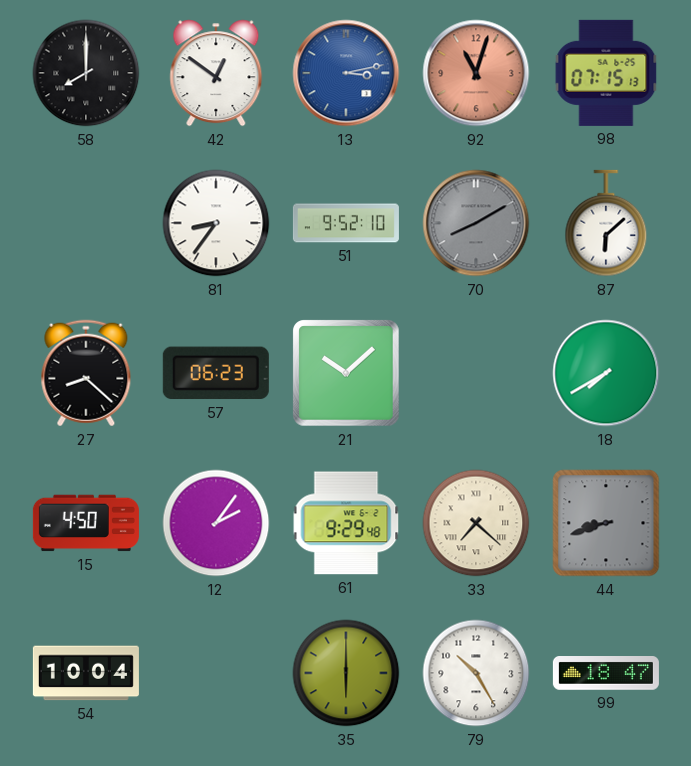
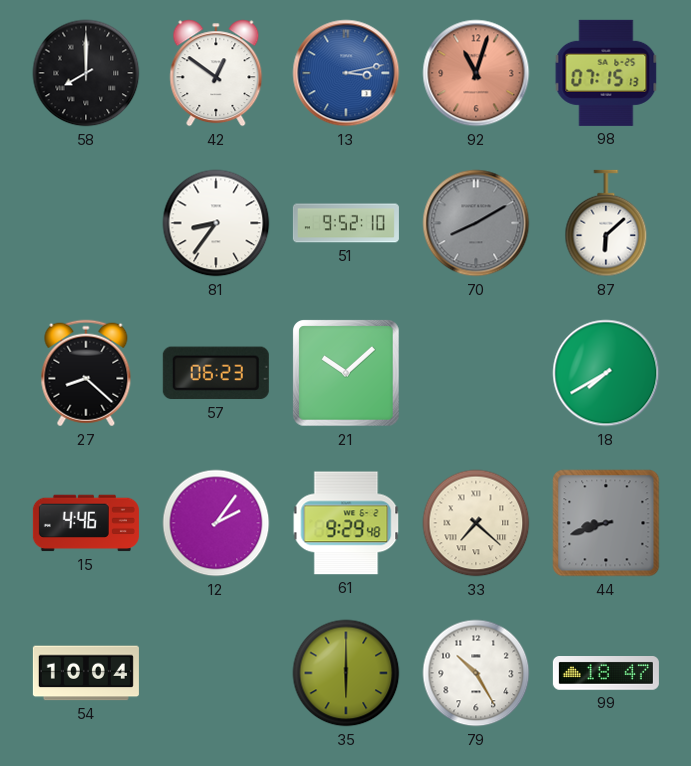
15: 4:50 -> 4:46 (86, 523)
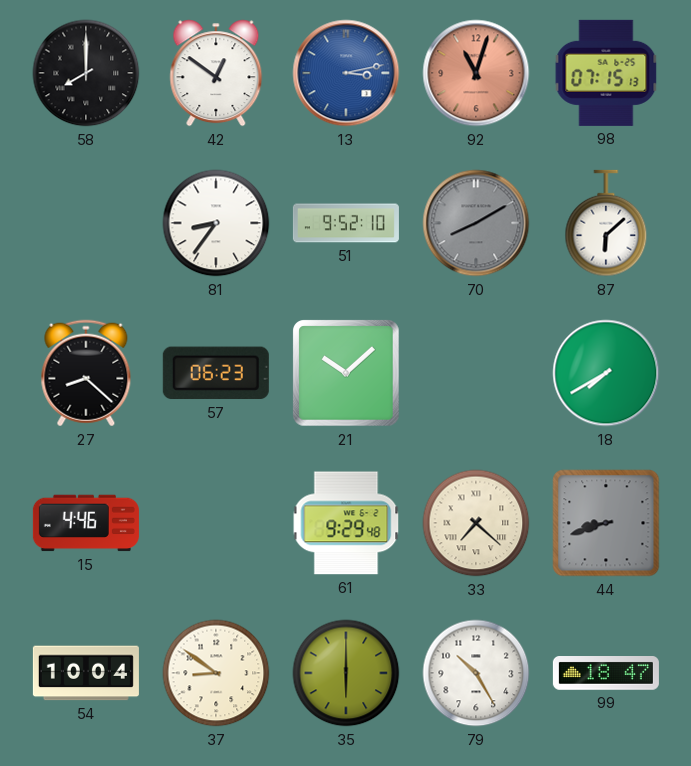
12: 2:06 -> none (216, 523)
37: none -> 8:51 (216, 673)
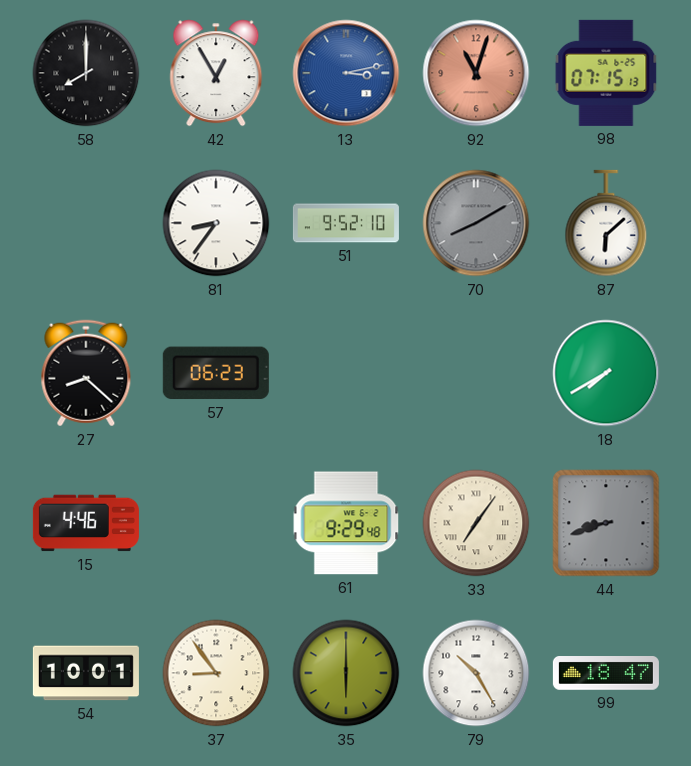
42: 12:51 -> 12:55 (216, 73)
21: 10:08 -> none (347, 374)
33: 7:22 -> 7:06 (476, 523)
54: 10:04 -> 10:01 (86, 673)
37: 8:51 -> 8:54 (216, 673)
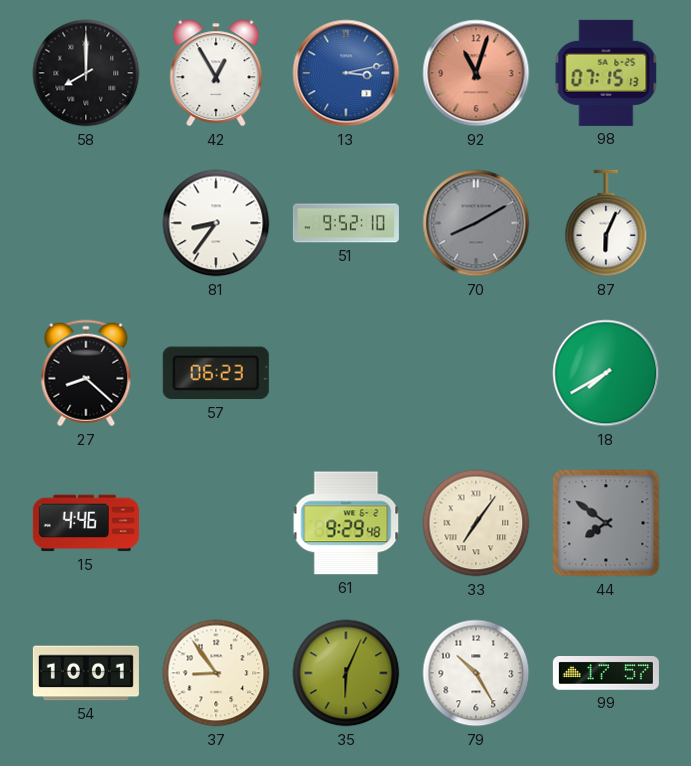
87: 6:08 -> 6:04 (606, 223)
44: 8:42 -> 7:51 (606, 523)
35: 6:00 -> 6:04 (346, 673)
99: 18:47 -> 17:57 (606, 674)
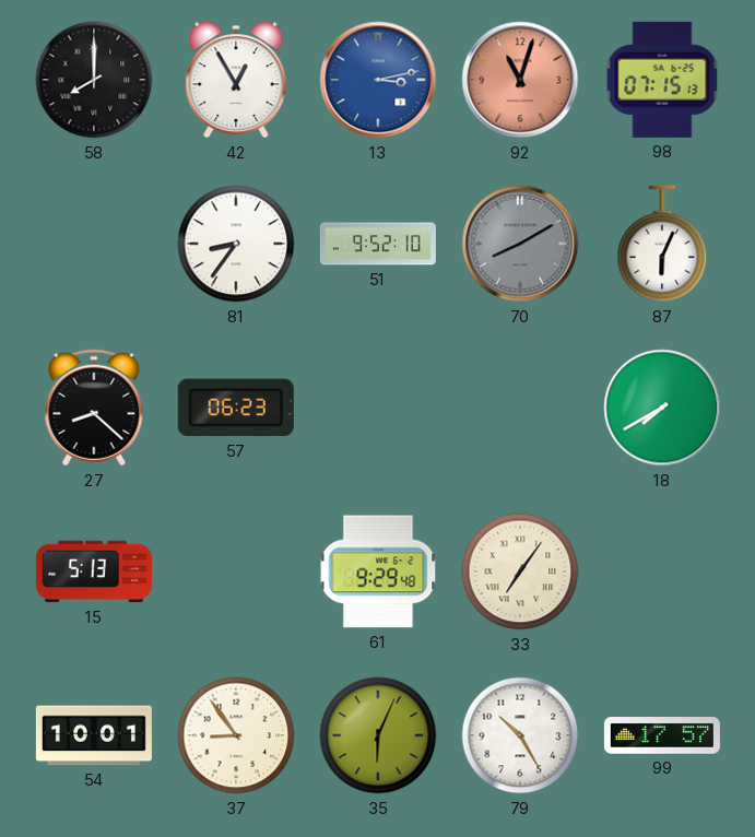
15: 4:46 -> 5:13 (94, 571)
44: 7:51 -> none (606, 523)
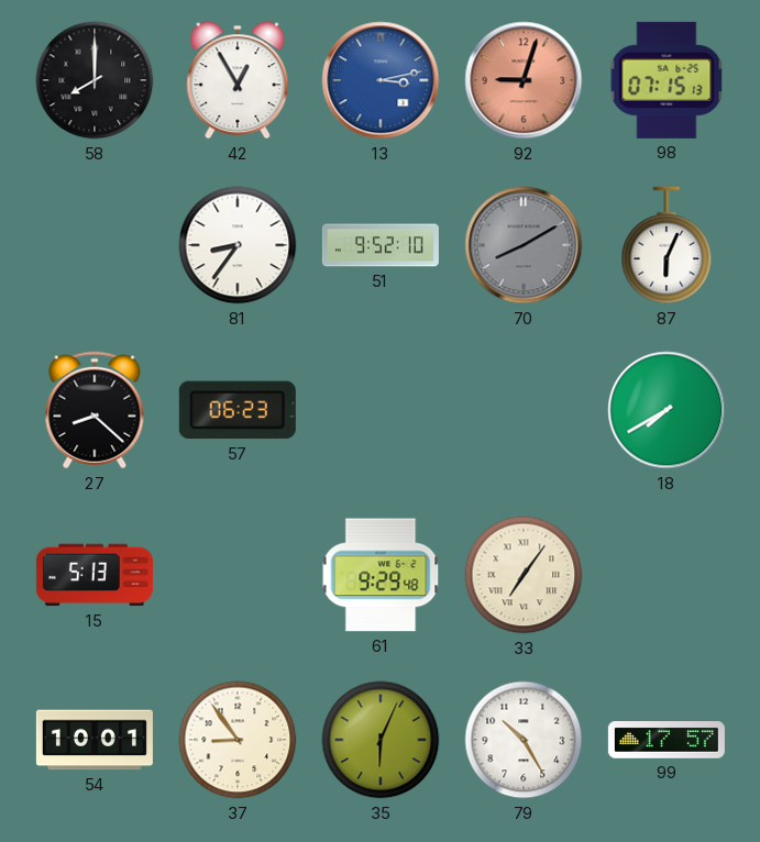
92: 11:03 -> 9:03 (524, 80)
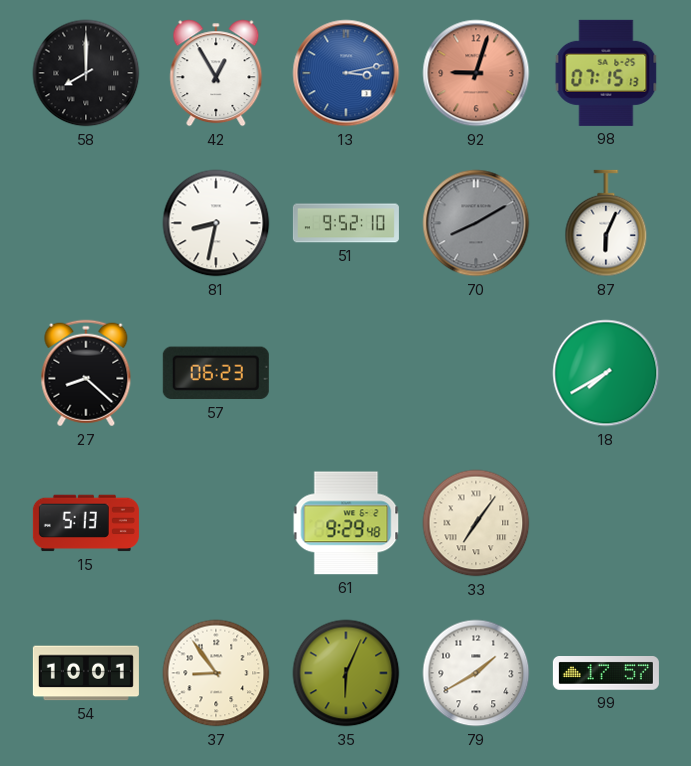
81: 8:36 -> 8:32 (216, 223)
79: 10:25 -> 1:40 (476, 673)
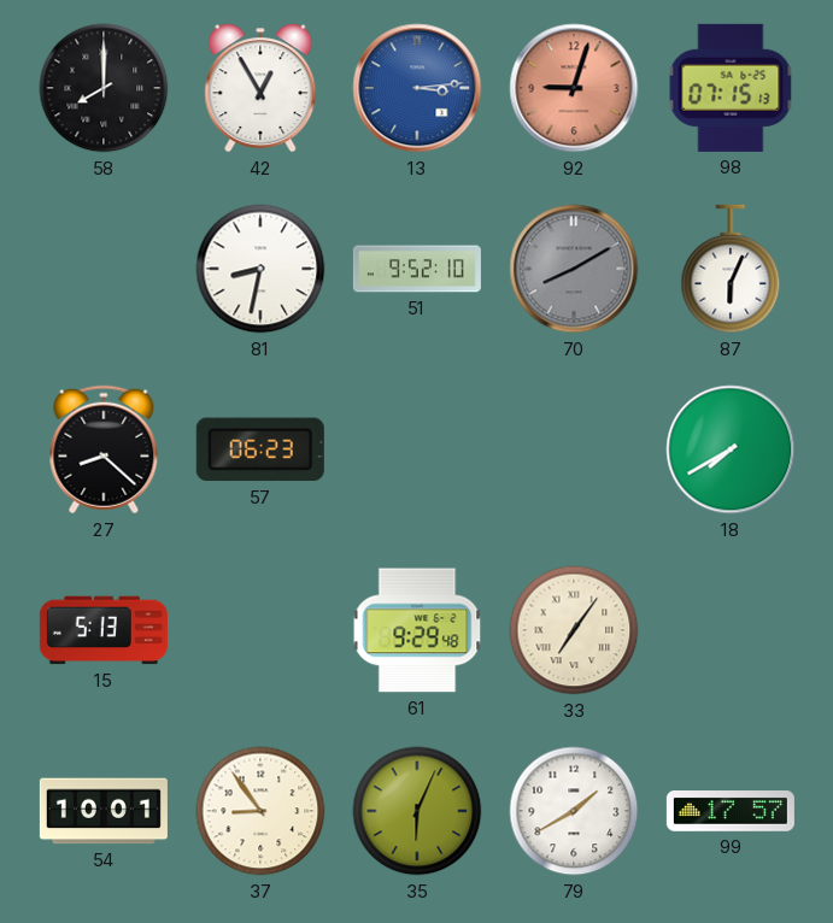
13: 3:13 -> 3:14 (417, 88)
